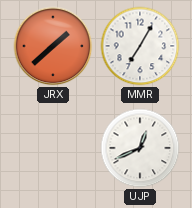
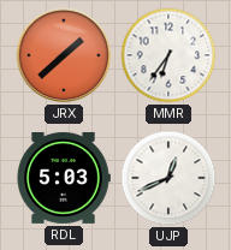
MMR: 7:05 -> 6:36 (168, 55)
RDL: none -> 5:03 (64, 178)
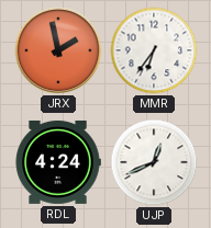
JRX: 1:38 -> 1:58 (58, 50)
RDL: 5:03 -> 4:24 (58, 162)
